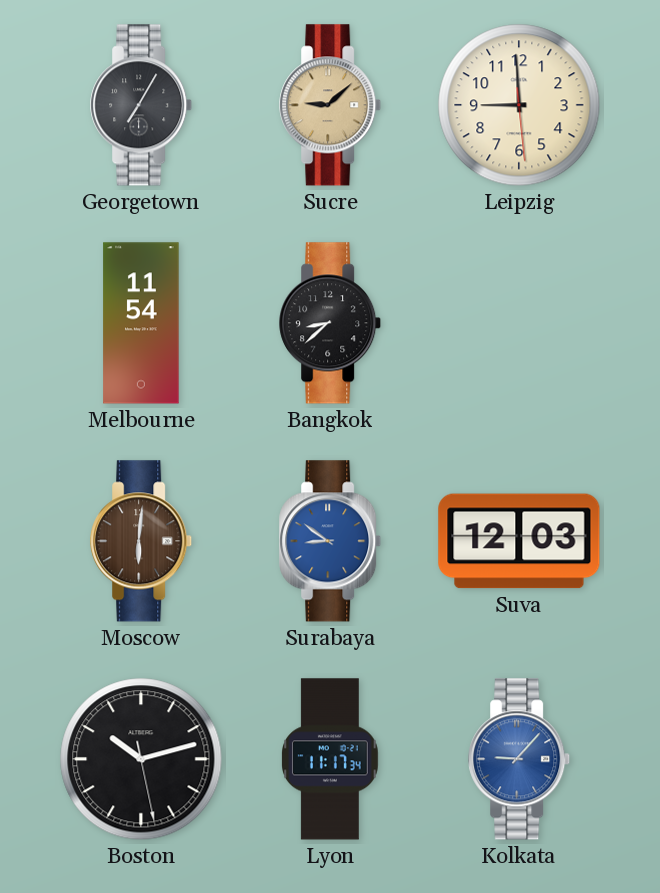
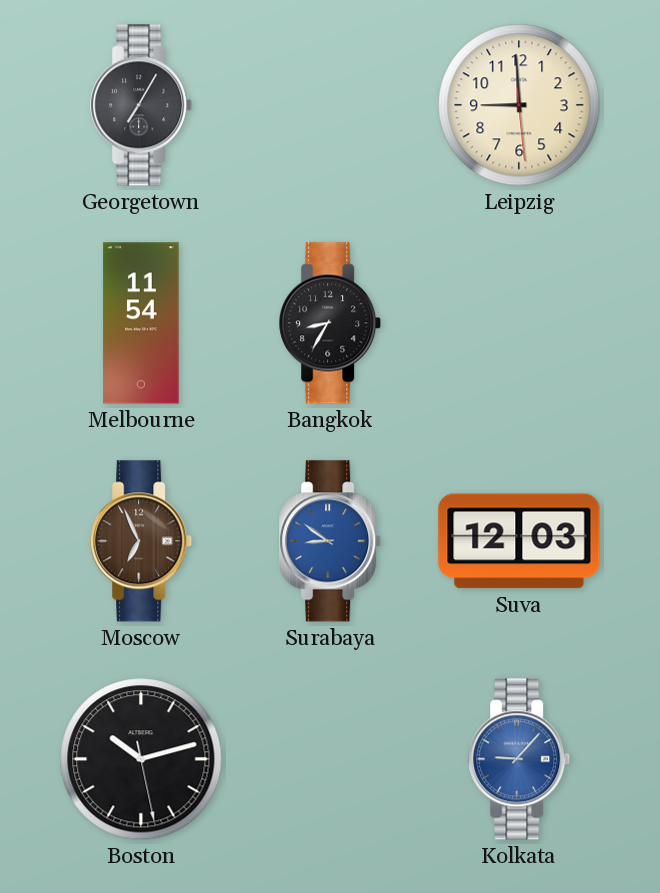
Sucre: 9:08 -> none (331, 105)
Bangkok: 8:38 -> 8:35 (331, 323)
Moscow: 6:01 -> 6:56 (142, 541)
Lyon: 11:17 -> none (331, 759)
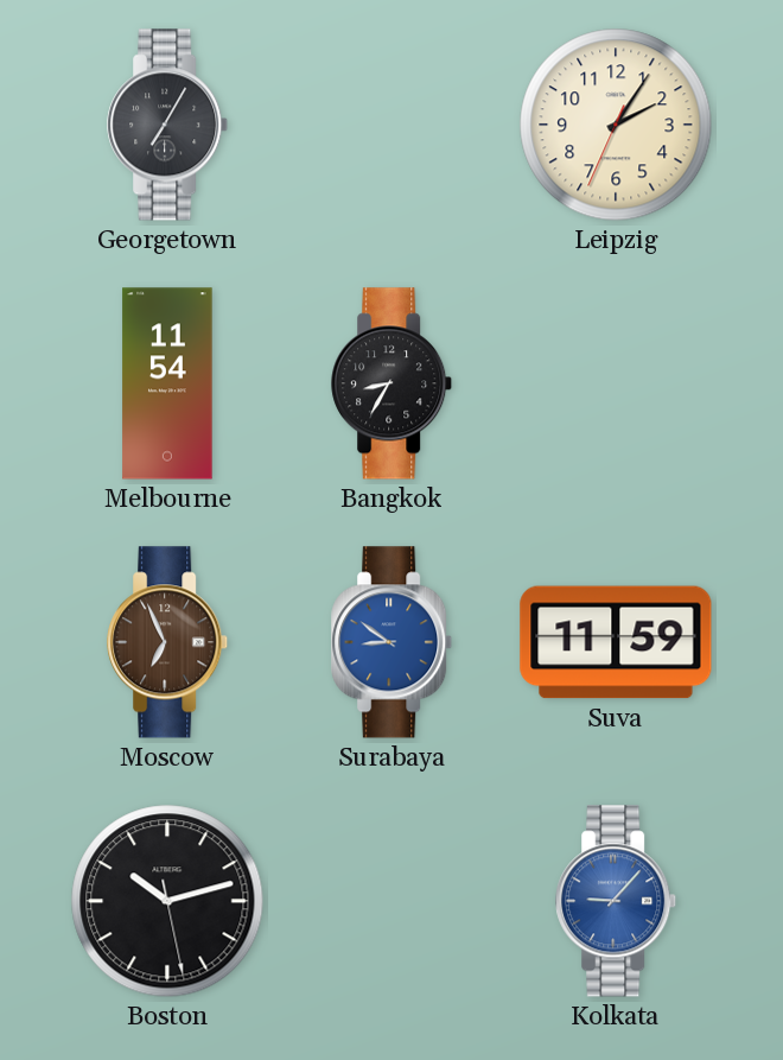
Leipzig: 8:59 -> 2:05 (616, 125)
Suva: 12:03 -> 11:59 (616, 642)
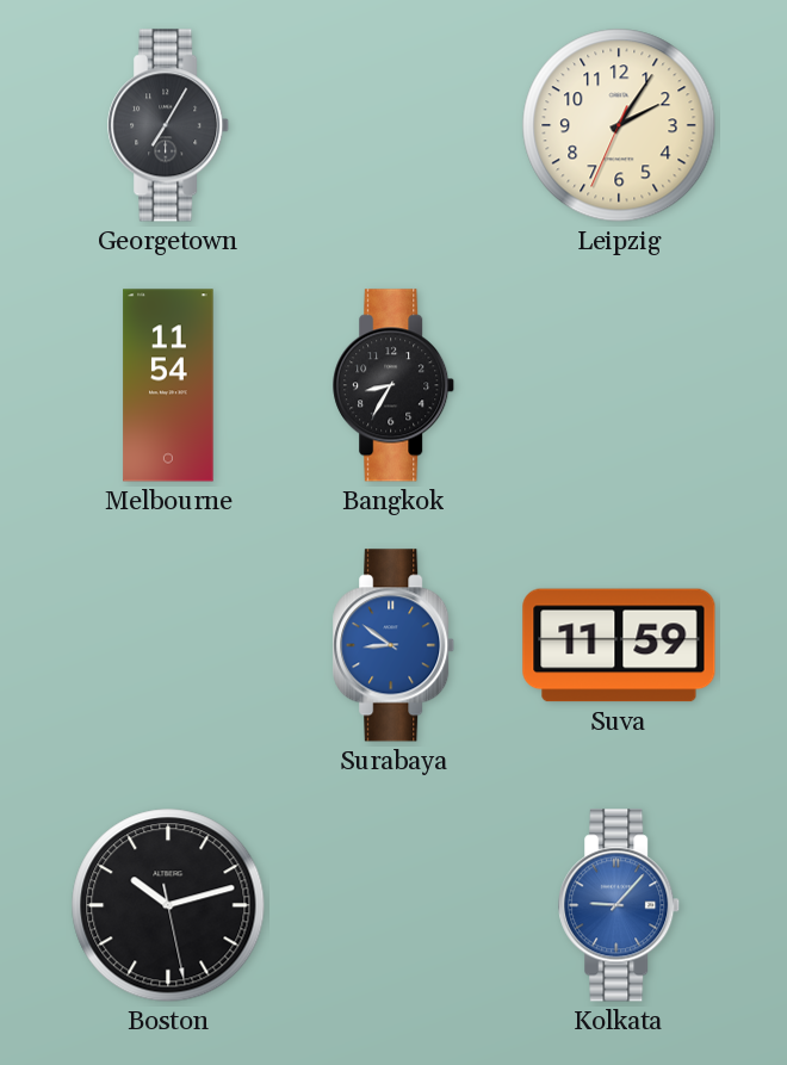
Moscow: 6:56 -> none (168, 642)
